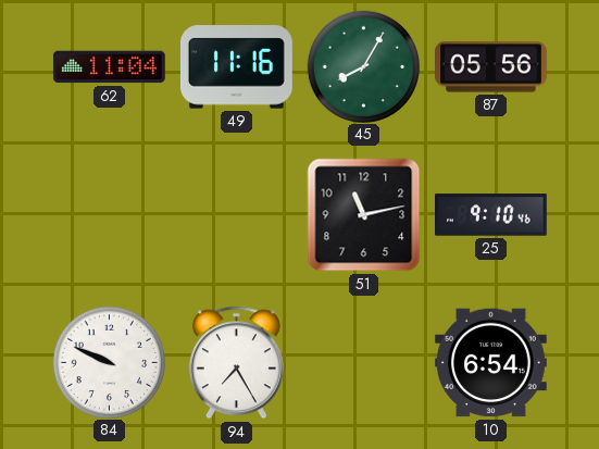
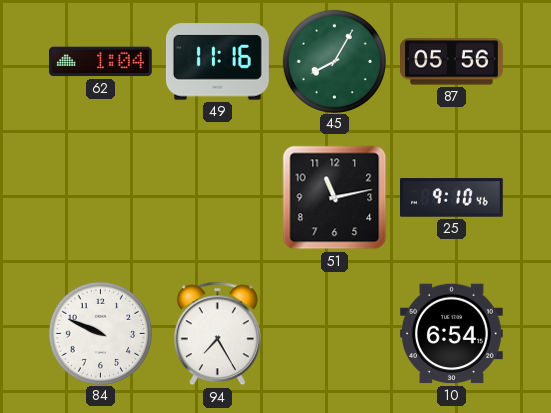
62: 11:04 -> 1:04 (100, 62)
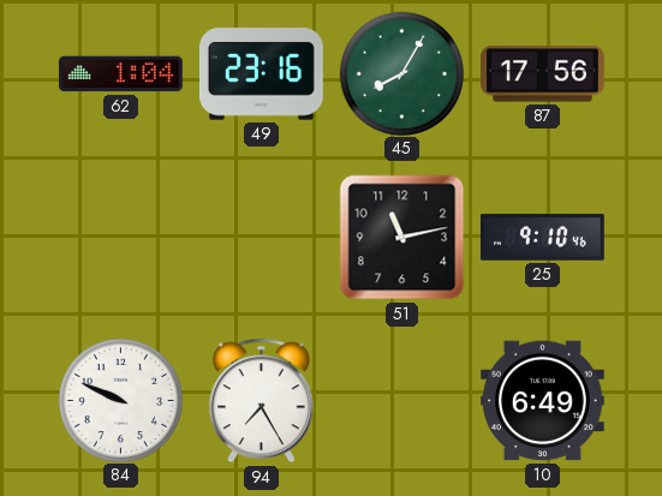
49: 11:16 -> 23:16 (261, 74)
87: 05:56 -> 17:56 (543, 74)
10: 6:54 -> 6:49 (543, 401)
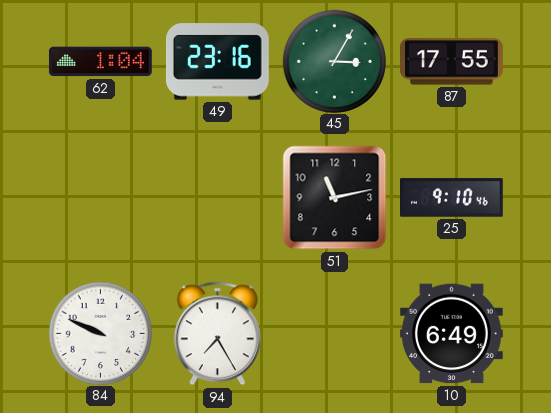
45: 8:05 -> 3:05 (334, 61)
87: 17:56 -> 17:55 (452, 62)
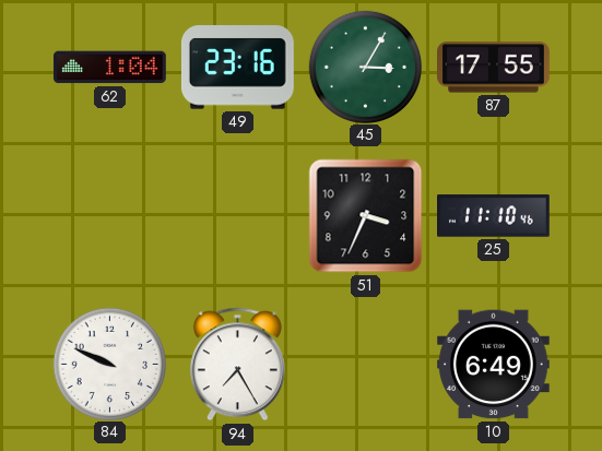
51: 11:13 -> 3:34 (366, 216)
25: 9:10 -> 11:10 (494, 216)
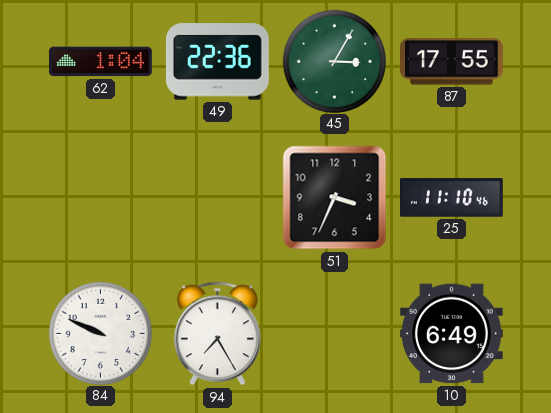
49: 23:16 -> 22:36 (217, 62)
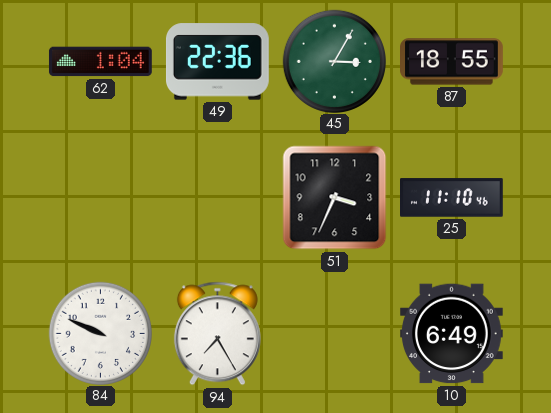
87: 17:55 -> 18:55 (452, 62)
